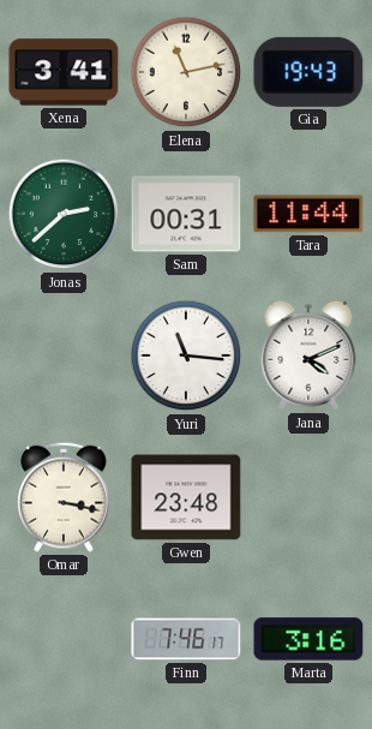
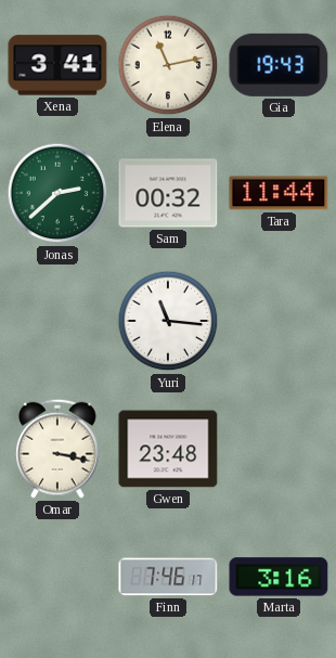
Sam: 00:31 -> 00:32 (168, 193)
Jana: 4:11 -> none (308, 355)
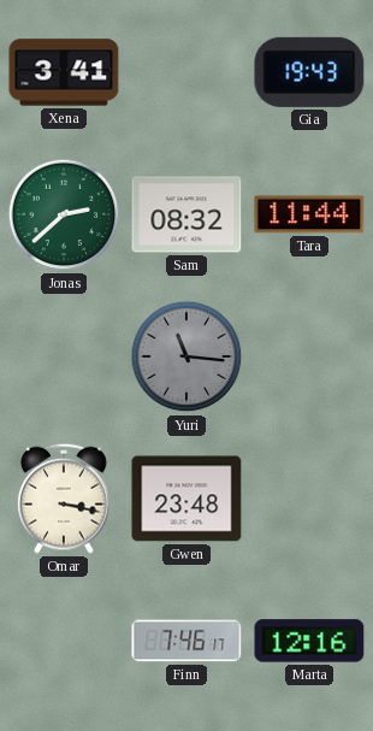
Elena: 11:13 -> none (168, 65)
Sam: 00:32 -> 08:32 (186, 214)
Yuri dial: white -> grey (186, 356)
Marta: 3:16 -> 12:16 (309, 641)
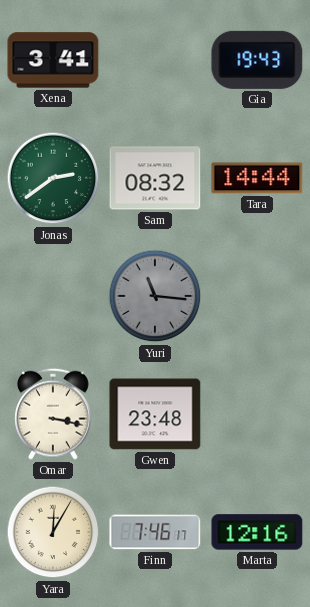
Jonas: 2:38 -> 2:39 (53, 178)
Tara: 11:44 -> 14:44 (257, 178)
Yara: none -> 12:05 (53, 532)
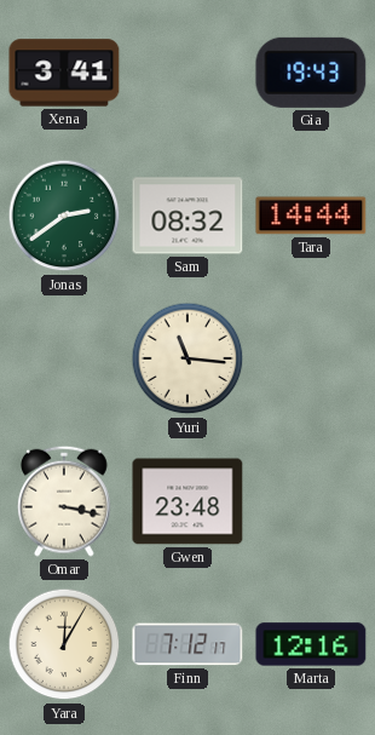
Yuri dial: grey -> cream (187, 358)
Finn: 7:46 -> 7:12 (187, 644)
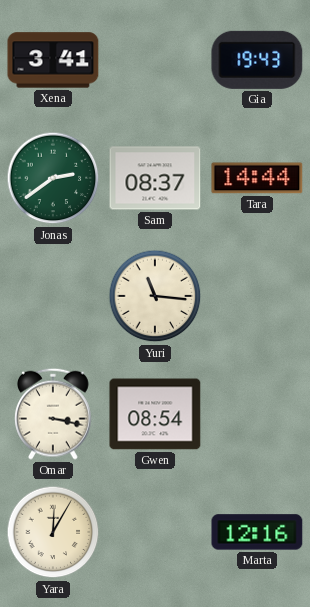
Sam: 08:32 -> 08:37 (155, 178)
Gwen: 23:48 -> 08:54 (155, 414)
Finn: 7:12 -> none (187, 644)
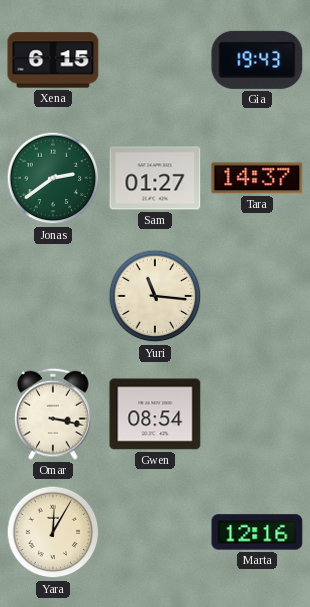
Xena: 3:41 -> 6:15 (53, 60)
Sam: 08:37 -> 01:27 (155, 178)
Tara: 14:44 -> 14:37 (257, 178)
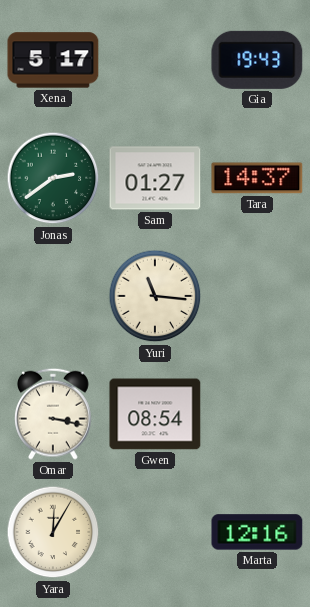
Xena: 6:15 -> 5:17 (53, 60)
